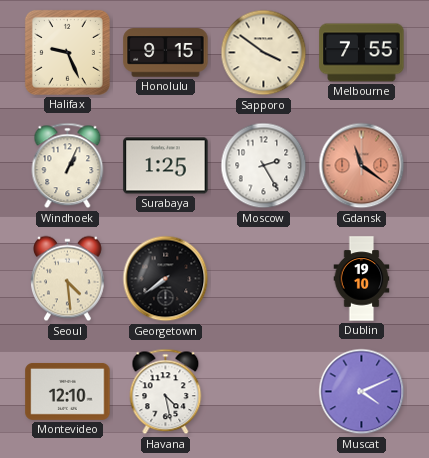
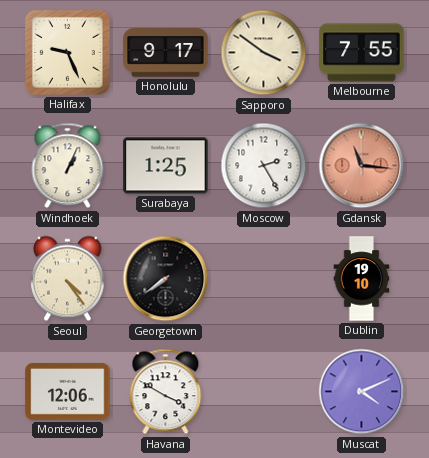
Honolulu: 9:15 -> 9:17 (166, 53)
Gdansk: 11:21 -> 11:16 (362, 166)
Seoul: 4:29 -> 4:24 (68, 279)
Montevideo: 12:10 -> 12:06 (68, 391)
Havana: 4:28 -> 3:50 (166, 392)
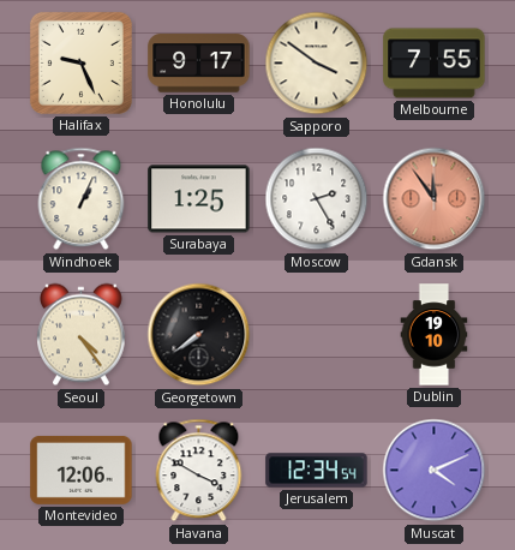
Gdansk: 11:16 -> 11:54 (435, 199)
Jerusalem: none -> 12:34 (317, 471)
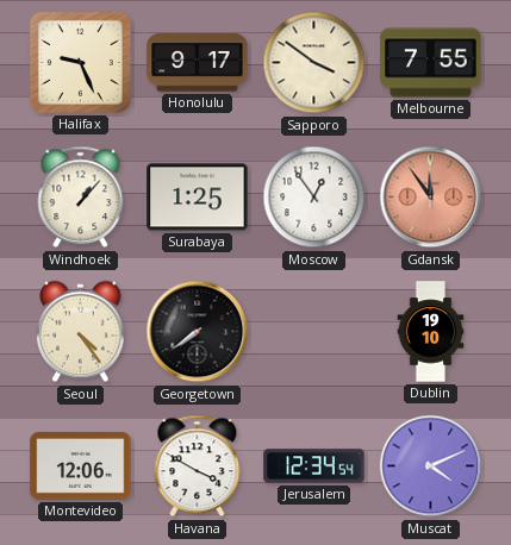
Windhoek: 1:04 -> 1:07 (81, 198)
Moscow: 2:25 -> 12:54 (314, 198)
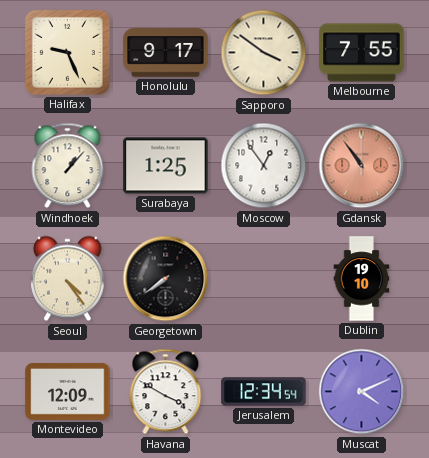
Gdansk: 11:54 -> 10:54 (362, 166)
Montevideo: 12:06 -> 12:09 (68, 391)
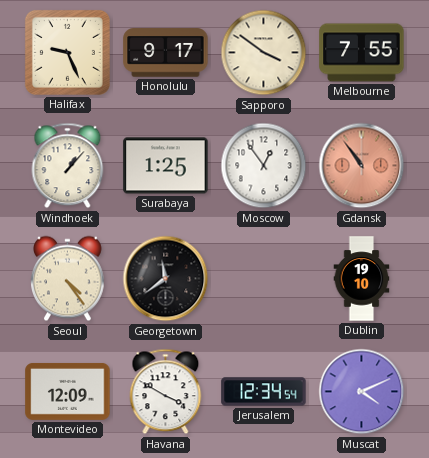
Georgetown: 7:39 -> 11:39 (166, 279)
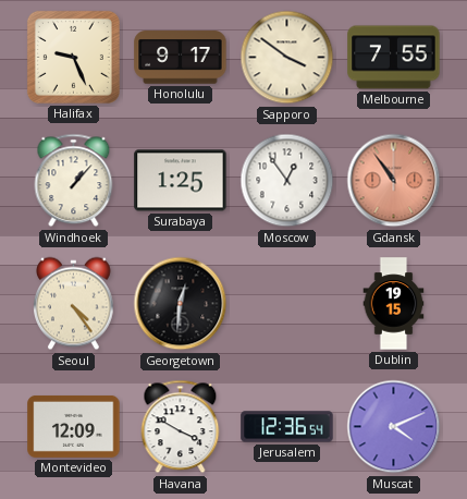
Georgetown: 11:39 -> 12:31 (181, 304)
Dublin: 19:10 -> 19:15 (394, 304)
Jerusalem: 12:34 -> 12:36 (287, 427)
